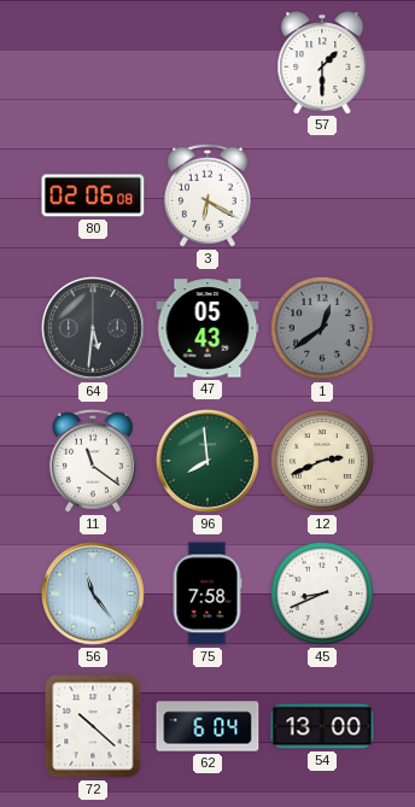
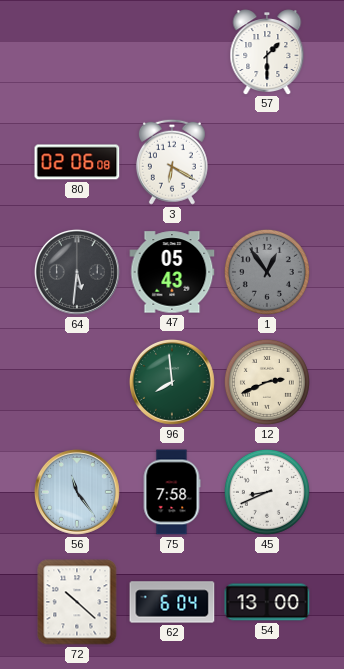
1: 12:39 -> 12:54 (267, 272)
11: 11:21 -> none (93, 461)
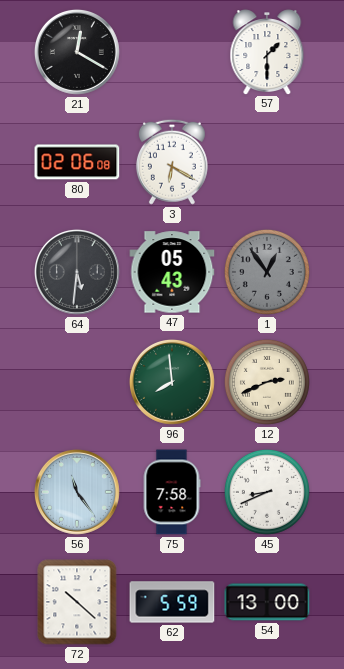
21: none -> 12:20 (77, 52)
62: 6:04 -> 5:59 (172, 602)
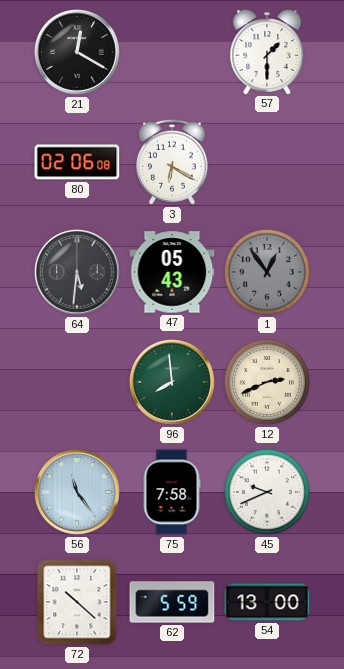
45: 8:41 -> 9:41 (267, 492)
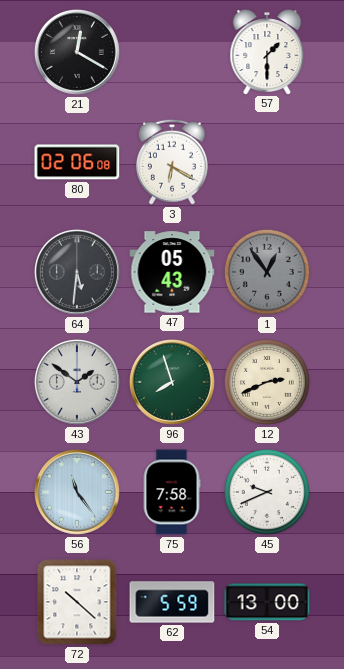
43: none -> 1:51 (77, 382)
96: 7:59 -> 7:57 (172, 382)
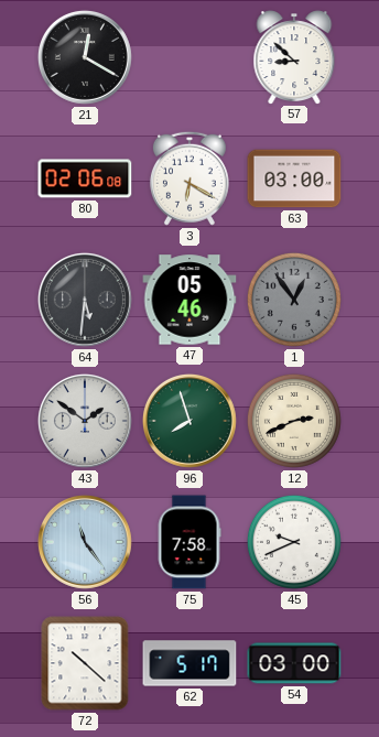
57: 1:30 -> 8:52 (294, 57)
63: none -> 03:00 (294, 178)
47: 05:43 -> 05:46 (189, 300)
62: 5:59 -> 5:17 (189, 663)
54: 13:00 -> 03:00 (294, 663)
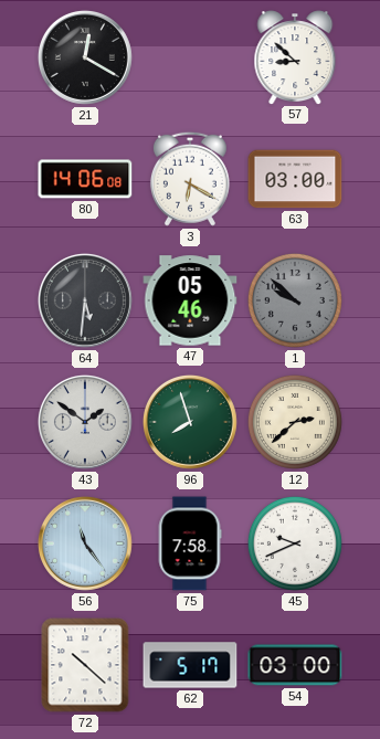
80: 02:06 -> 14:06 (85, 179)
1: 12:54 -> 9:52 (295, 300)
12: 2:41 -> 2:38 (295, 422)
